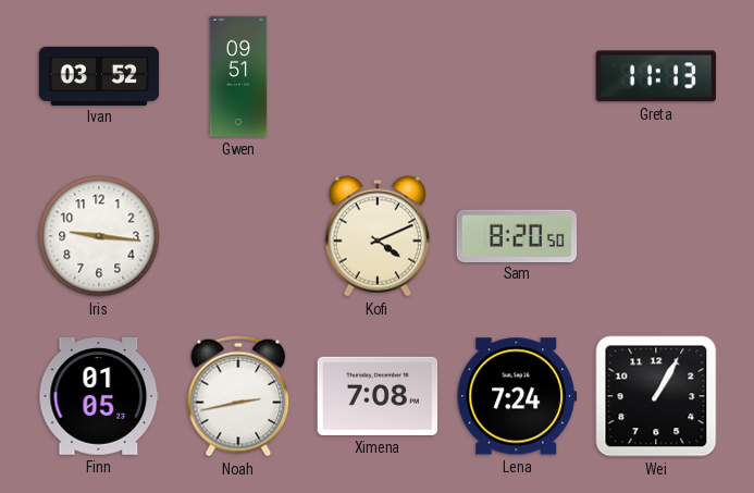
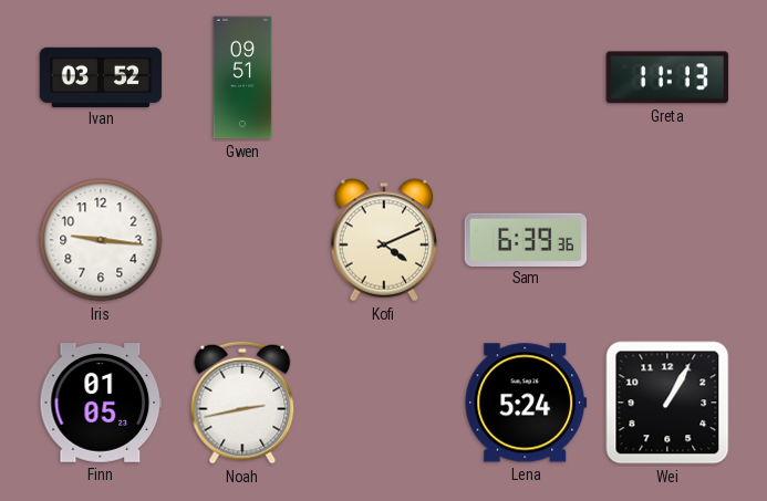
Sam: 8:20 -> 6:39 (526, 239)
Ximena: 7:08 -> none (378, 396)
Lena: 7:24 -> 5:24 (526, 403)
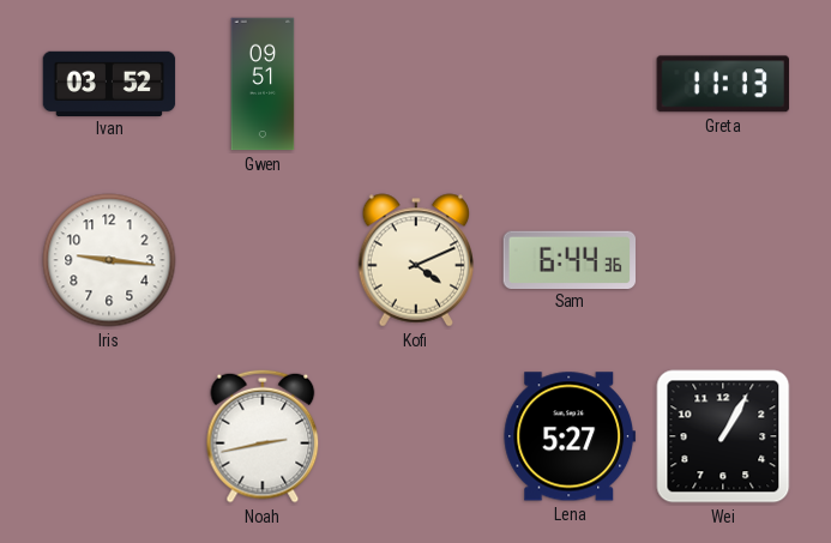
Sam: 6:39 -> 6:44 (570, 259)
Finn: 01:05 -> none (101, 403)
Lena: 5:24 -> 5:27 (570, 436)
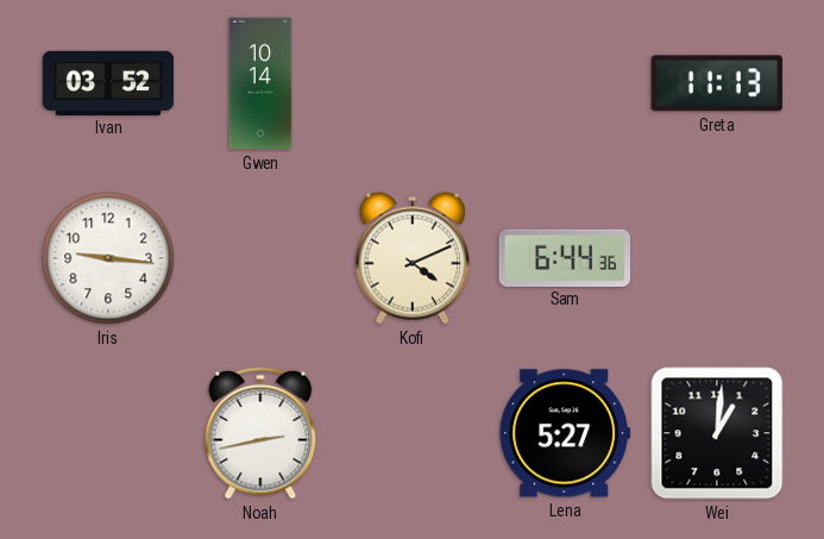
Gwen: 09:51 -> 10:14 (260, 83)
Wei: 1:05 -> 1:01 (717, 433)
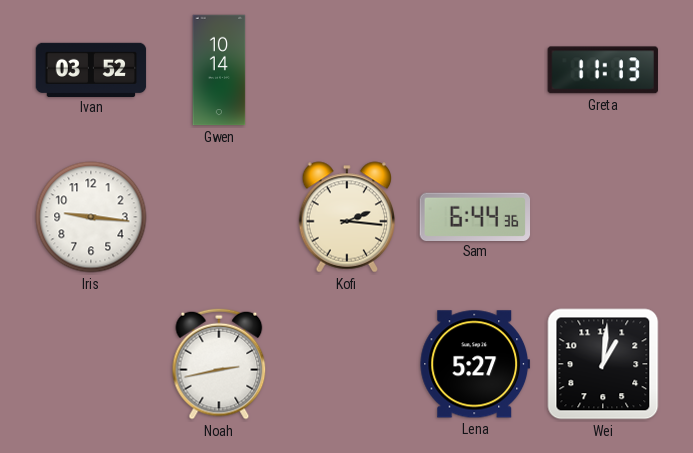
Kofi: 4:11 -> 2:16 (347, 217)
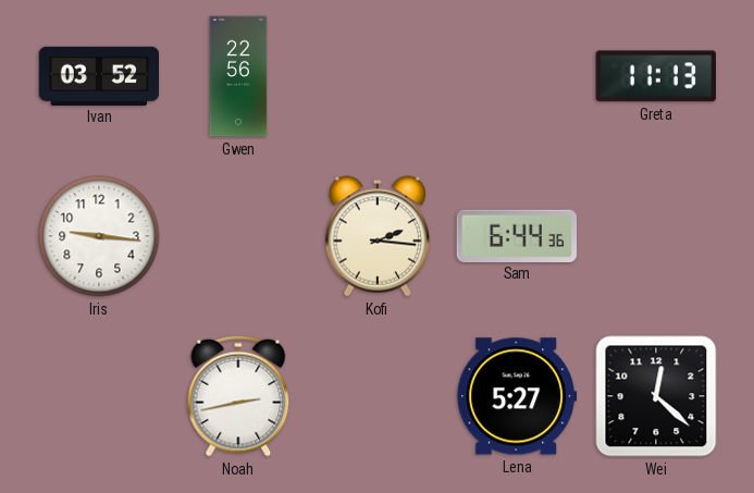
Gwen: 10:14 -> 22:56 (238, 76)
Wei: 1:01 -> 12:22 (656, 396)
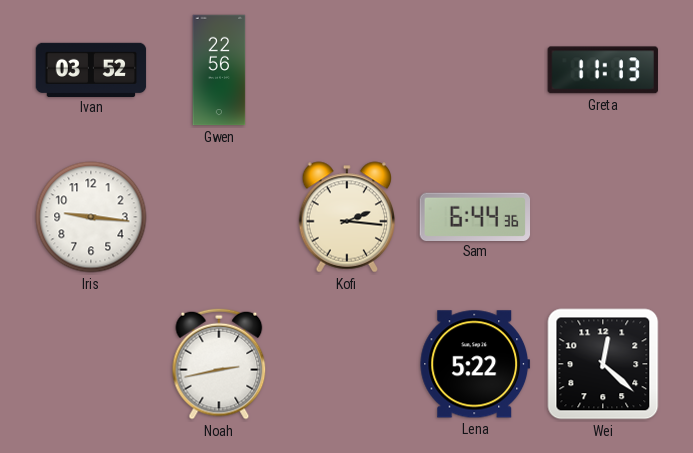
Lena: 5:27 -> 5:22 (475, 364)
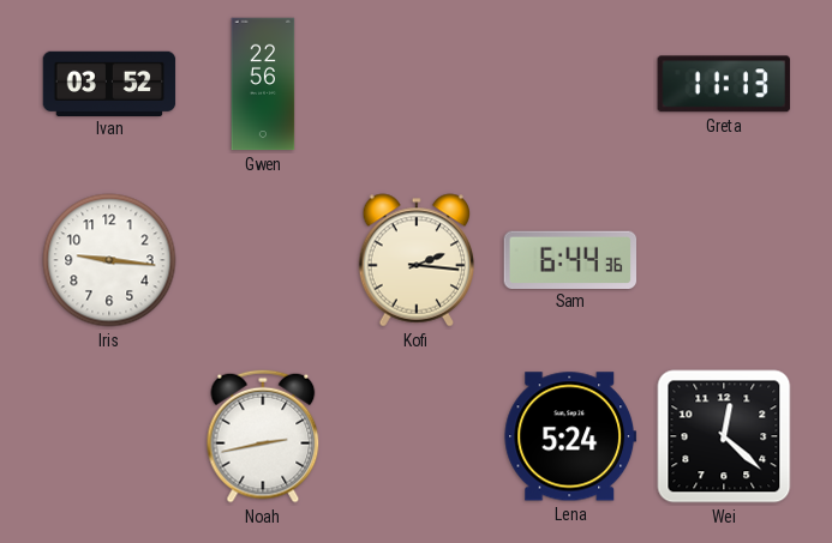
Lena: 5:22 -> 5:24 (570, 436)
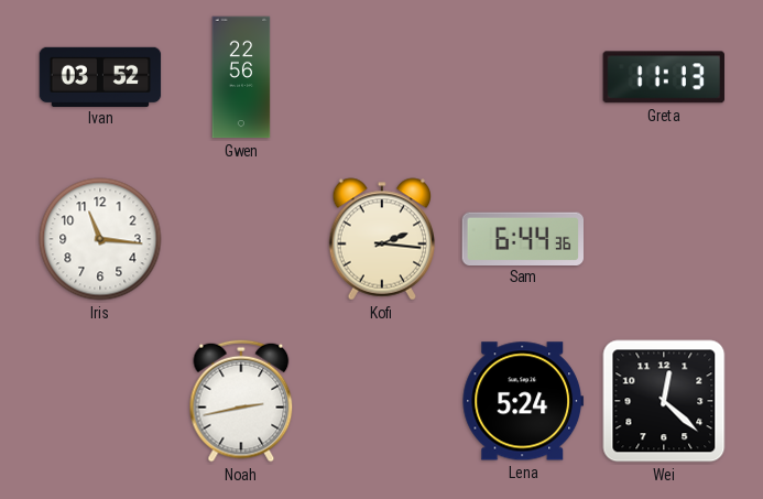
Iris: 9:16 -> 11:16 (100, 239)
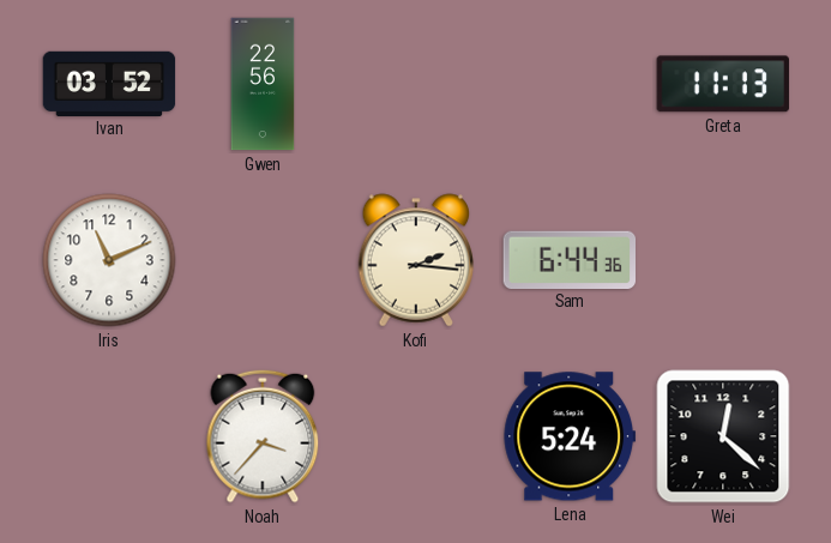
Iris: 11:16 -> 11:11 (109, 260)
Noah: 2:43 -> 3:37 (263, 436)
